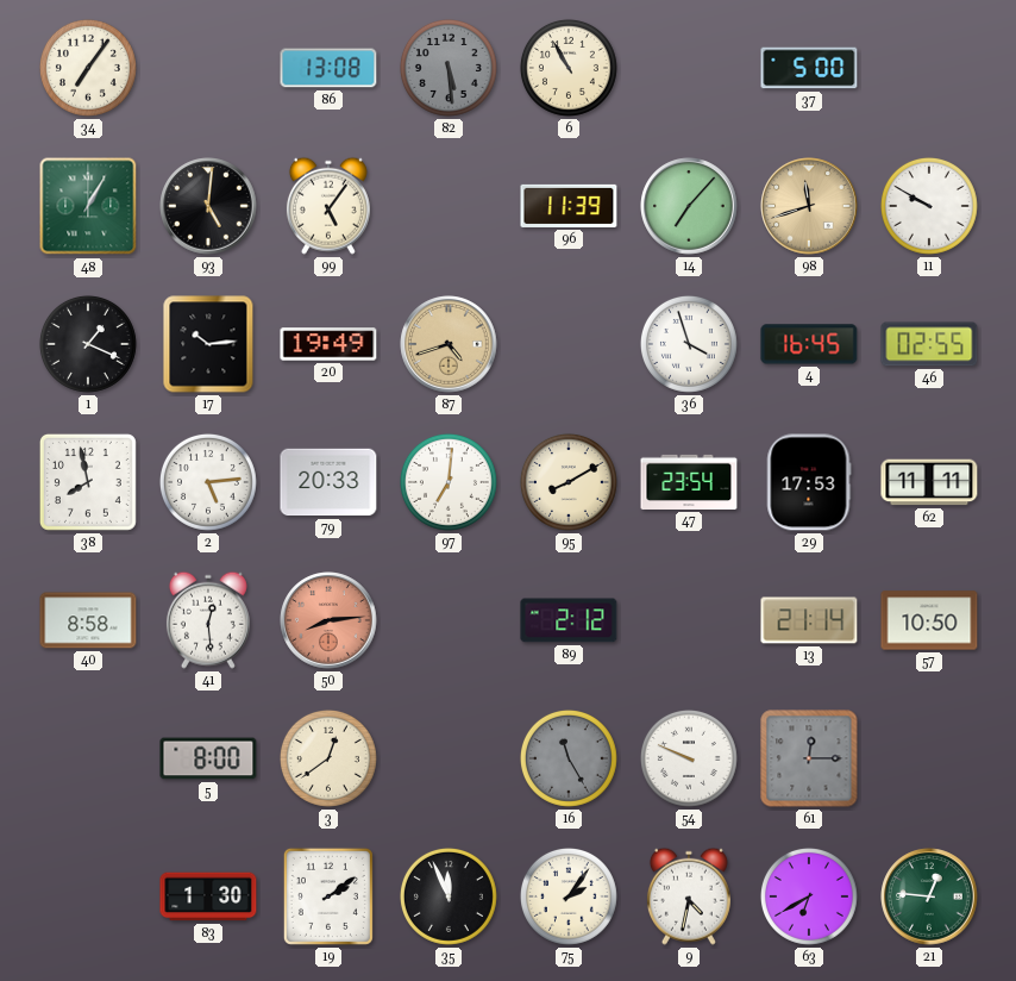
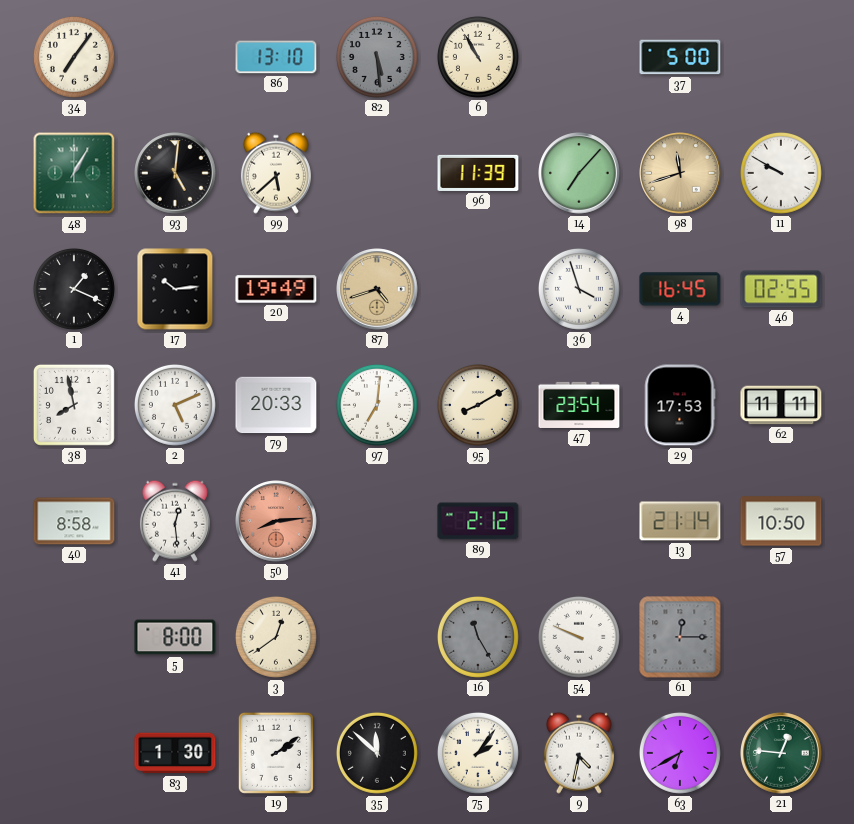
86: 13:08 -> 13:10 (276, 57)
99: 5:06 -> 5:38 (276, 173)
2: 5:14 -> 5:11 (175, 405)
35: 11:56 -> 11:52 (377, 753)
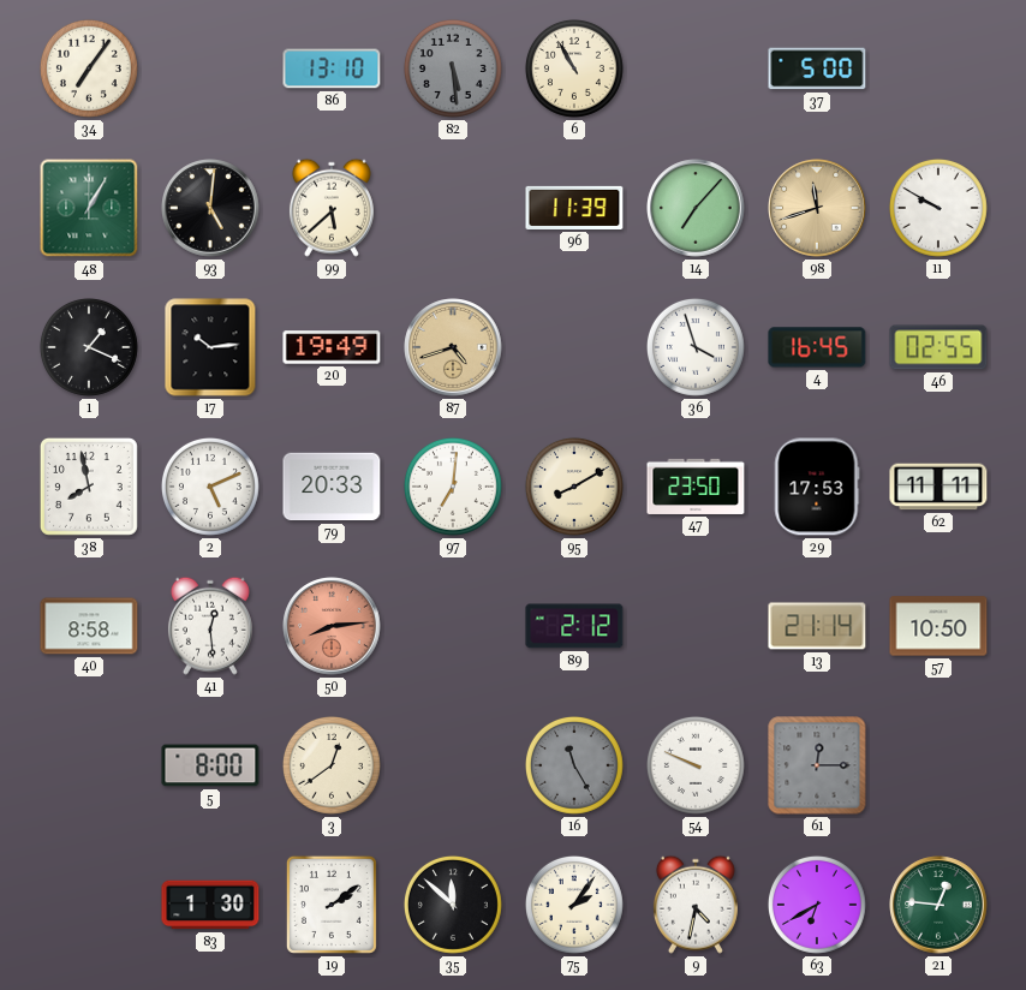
47: 23:54 -> 23:50 (696, 487)
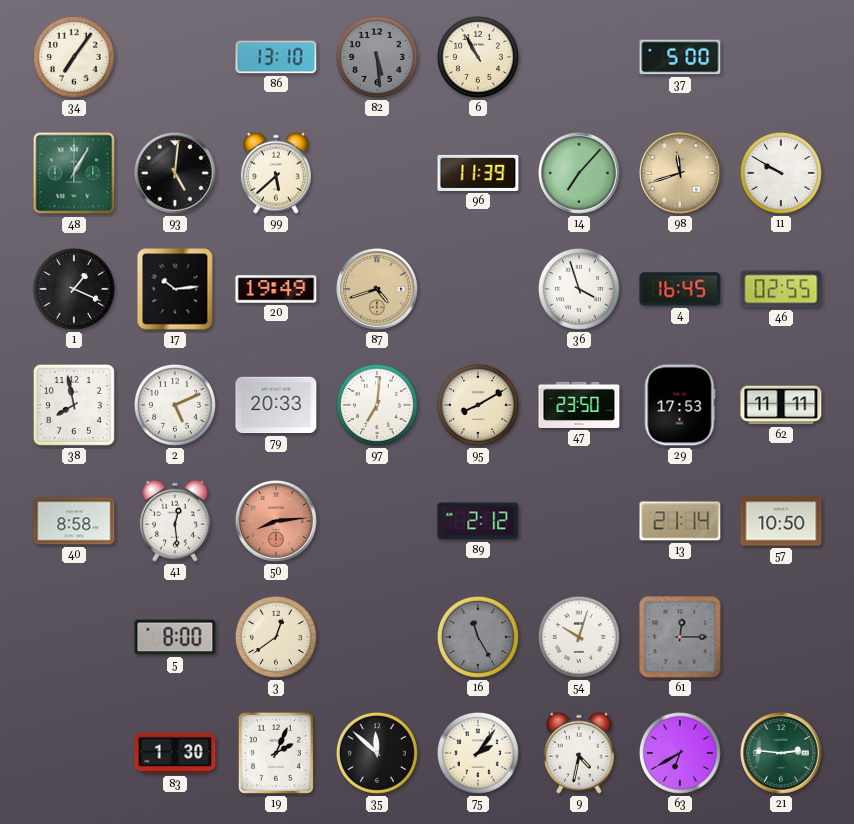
54: 9:49 -> 10:03 (579, 637)
19: 2:09 -> 2:04 (276, 753)
21: 12:46 -> 2:46 (781, 753)
